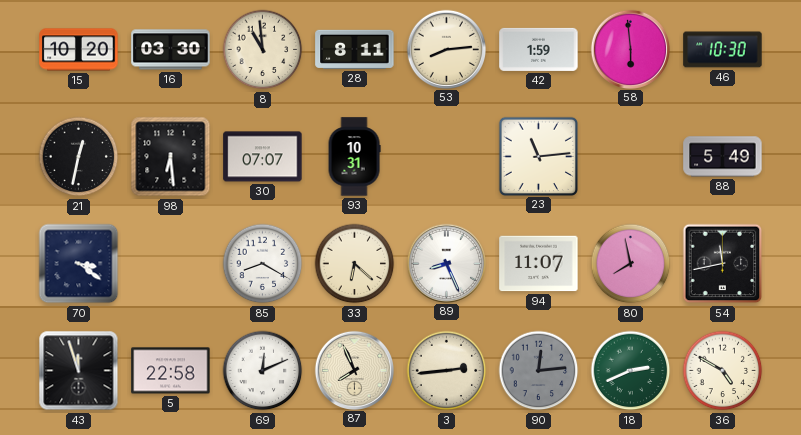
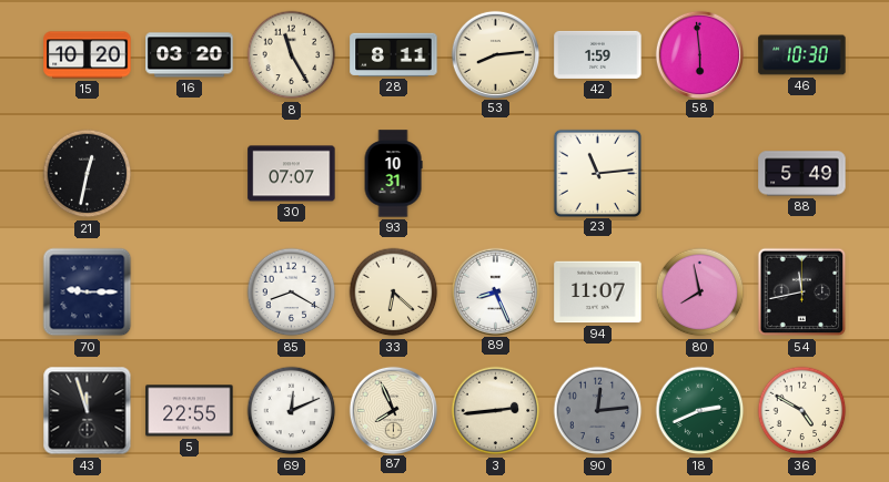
16: 03:30 -> 03:20 (190, 55)
8: 10:59 -> 11:25 (292, 55)
98: 6:29 -> none (171, 157)
70: 3:21 -> 9:15 (88, 293)
5: 22:58 -> 22:55 (190, 411)
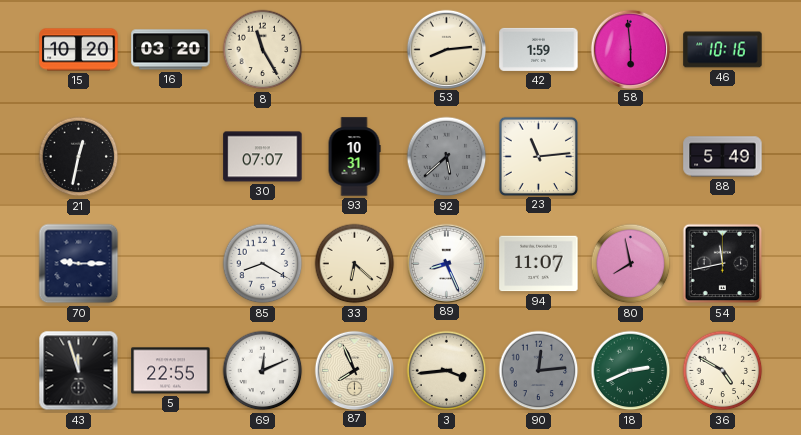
28: 8:11 -> none (394, 54)
46: 10:30 -> 10:16 (723, 50)
92: none -> 5:38 (447, 157)
3: 2:44 -> 3:44 (447, 371)
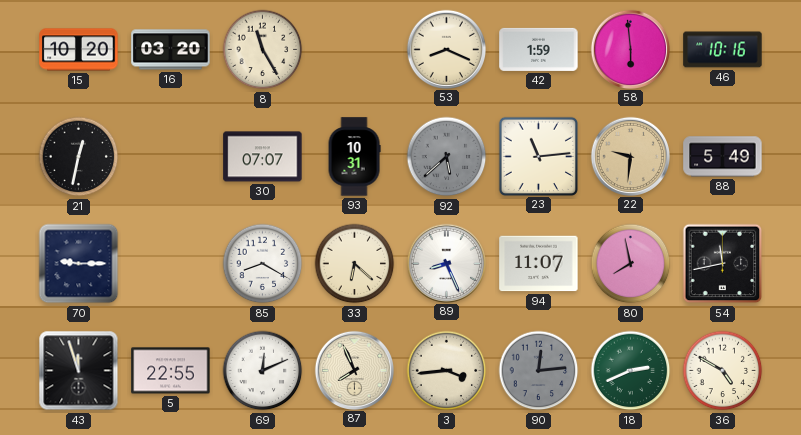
53: 8:14 -> 8:19 (446, 49)
22: none -> 9:31 (630, 156)
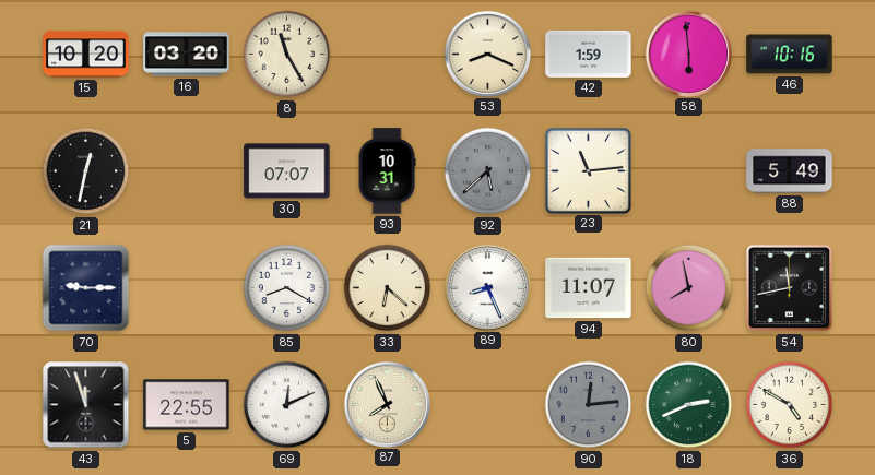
22: 9:31 -> none (630, 156)
3: 3:44 -> none (447, 371)
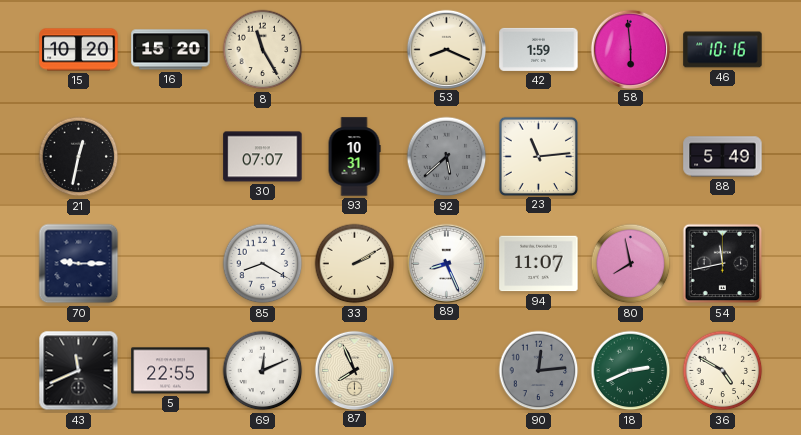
16: 03:20 -> 15:20 (171, 50)
33: 6:22 -> 2:10 (355, 264)
43: 11:57 -> 11:41 (79, 371)
